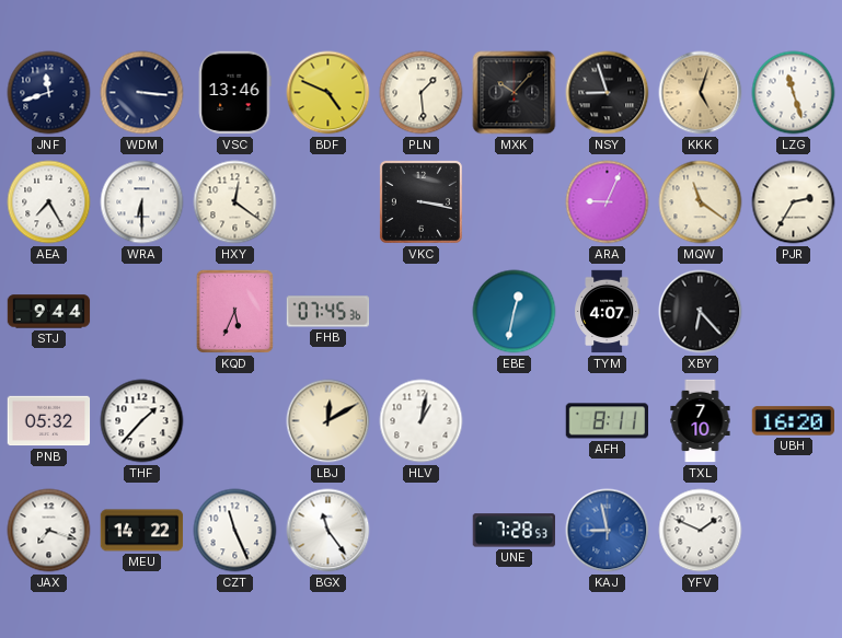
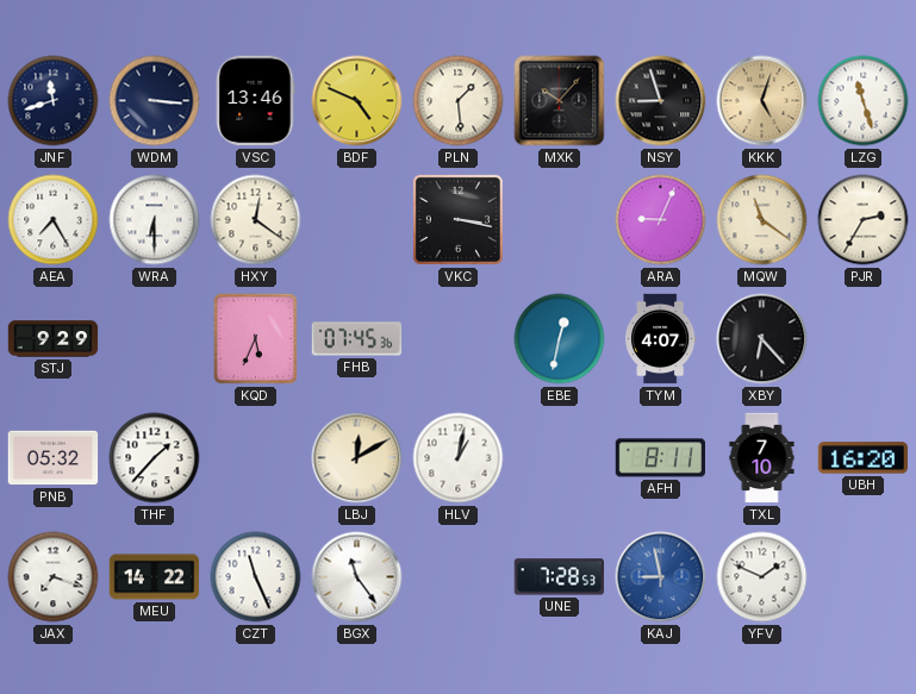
STJ: 9:44 -> 9:29 (54, 339)
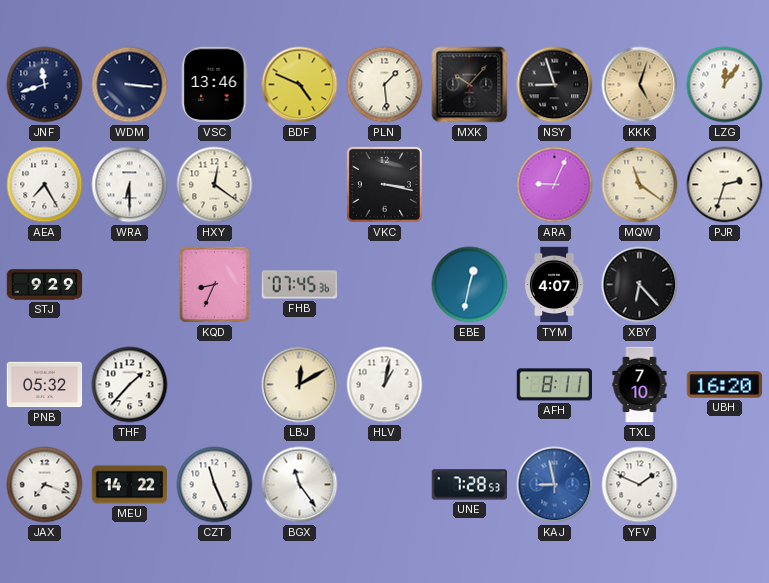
LZG: 11:27 -> 12:06 (725, 85)
PJR: 2:35 -> 2:33 (725, 185)
KQD: 5:34 -> 8:34 (214, 284)
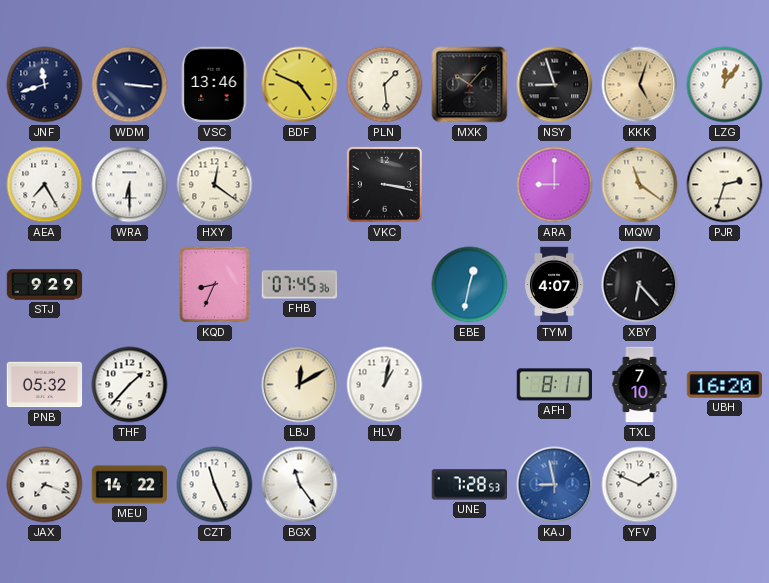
ARA: 9:04 -> 9:00 (555, 185)
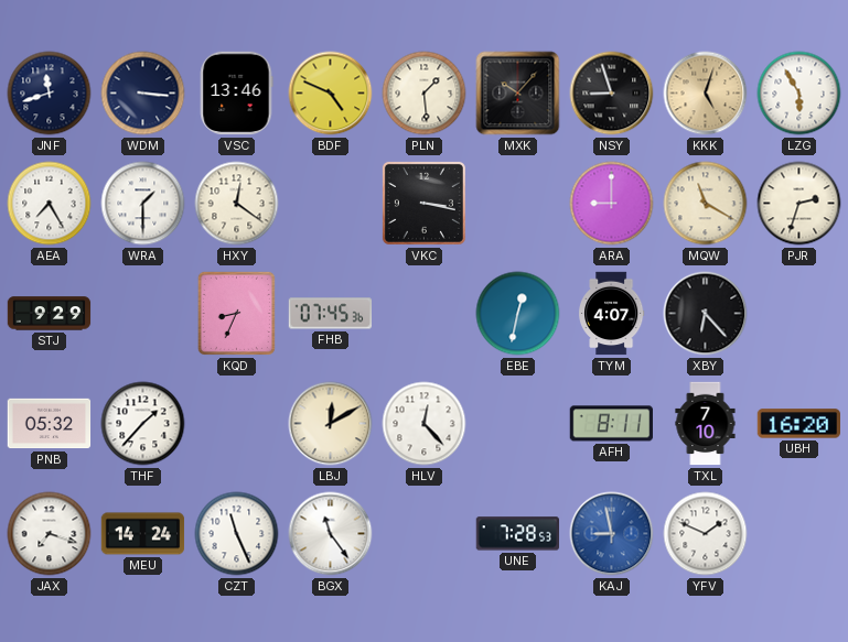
LZG: 12:06 -> 5:55 (799, 94)
WRA: 6:30 -> 1:30 (143, 204)
MQW: 11:21 -> 11:20 (706, 204)
HLV: 1:02 -> 12:23 (425, 424)
MEU: 14:22 -> 14:24 (143, 534)
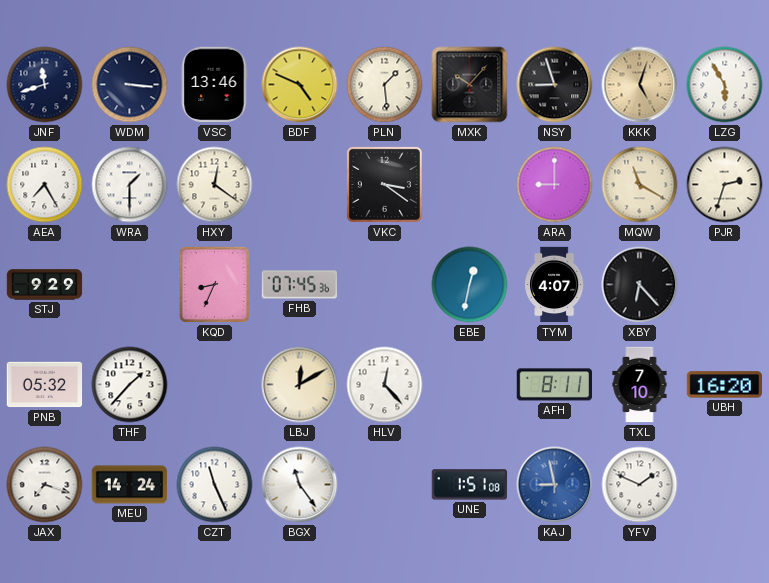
VKC: 3:17 -> 3:21 (384, 184)
UNE: 7:28 -> 1:51 (469, 485)
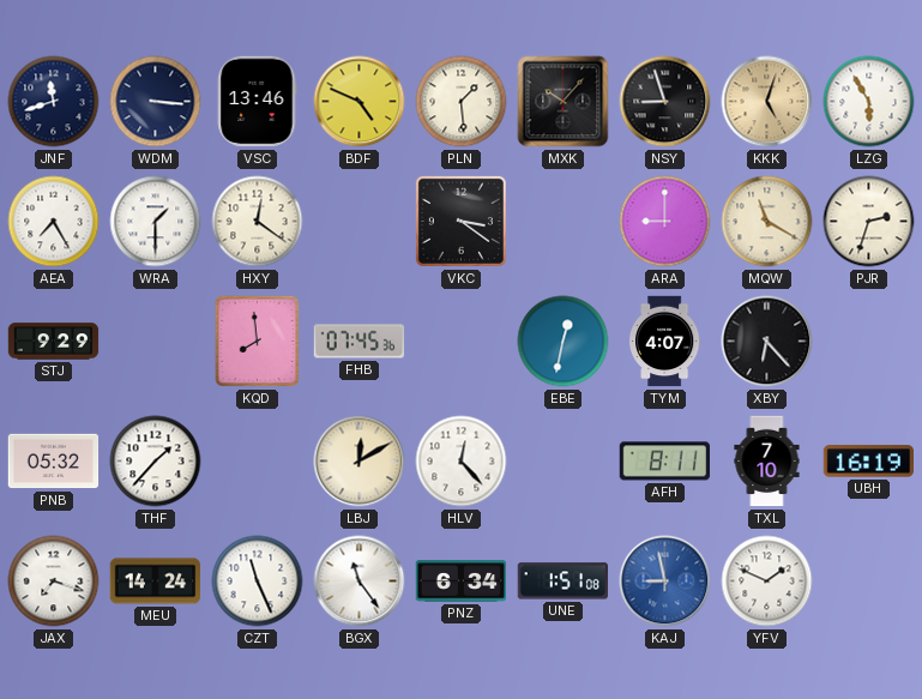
KQD: 8:34 -> 7:59 (257, 341)
UBH: 16:20 -> 16:19 (869, 462)
PNZ: none -> 6:34 (462, 582)
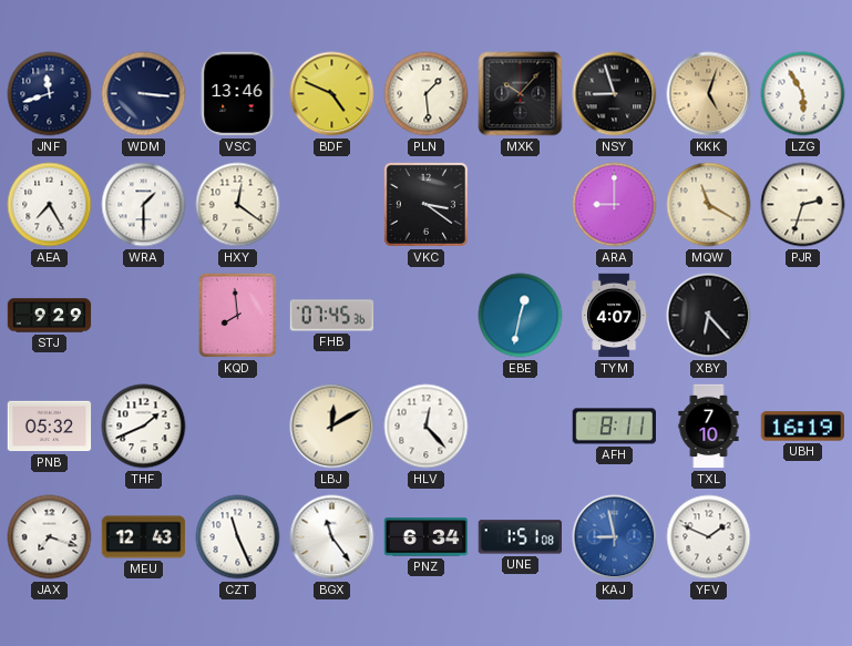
THF: 1:37 -> 1:41 (144, 427)
MEU: 14:24 -> 12:43 (144, 537)
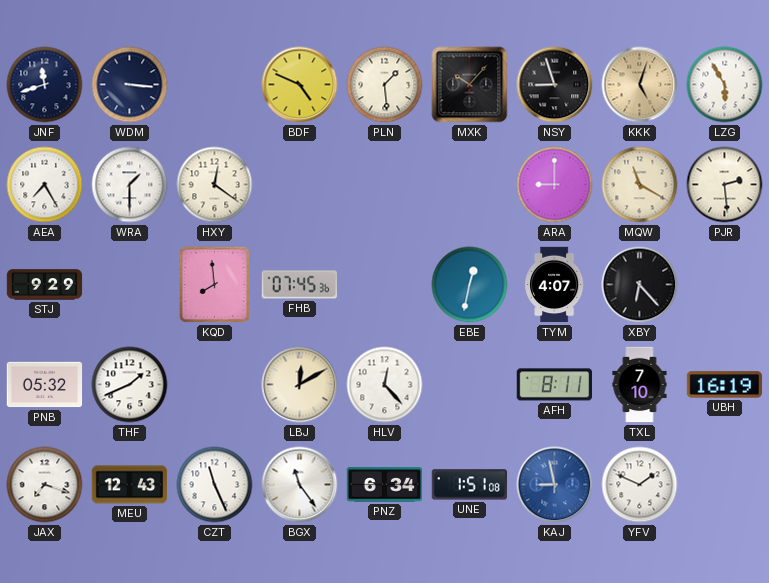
VSC: 13:46 -> none (237, 94)
VKC: 3:21 -> none (425, 204)
PJR: 2:33 -> 2:29 (725, 185)
